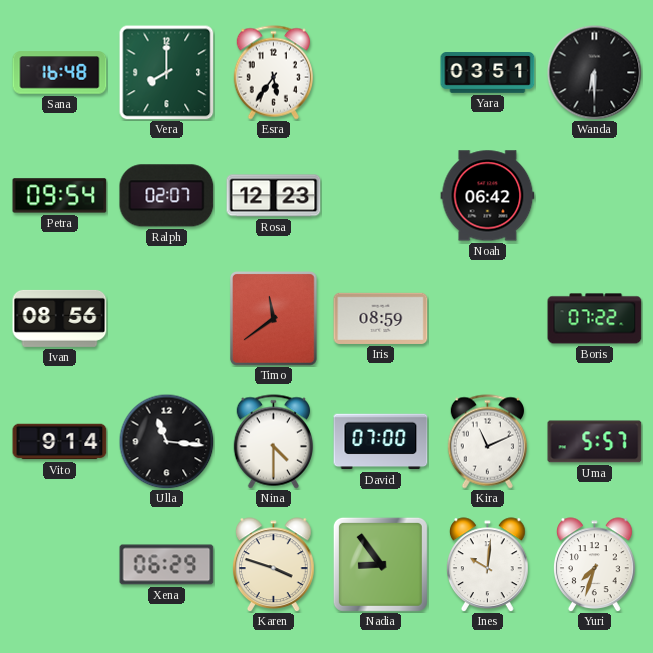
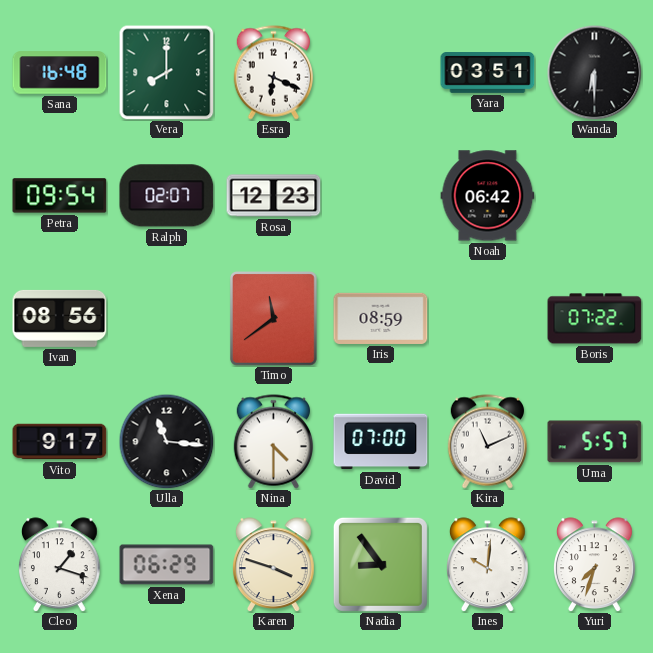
Esra: 5:36 -> 6:19 (273, 73)
Vito: 9:14 -> 9:17 (60, 442)
Cleo: none -> 1:18 (60, 565)
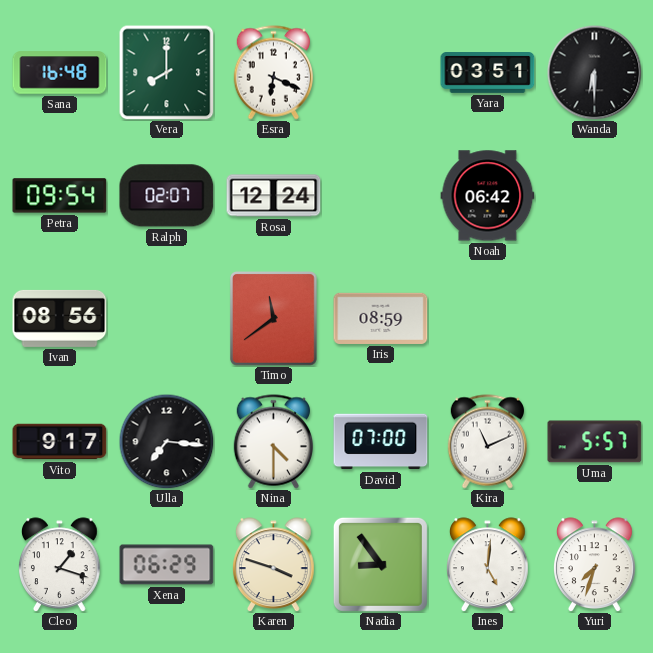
Rosa: 12:23 -> 12:24 (274, 196)
Boris: 07:22 -> none (595, 319)
Ulla: 11:16 -> 7:16 (166, 441)
Ines: 10:01 -> 5:01 (488, 565)
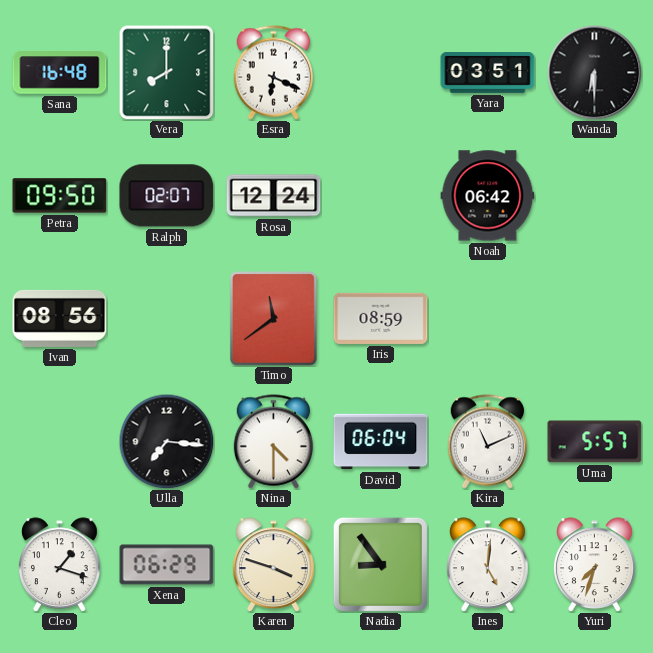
Petra: 09:54 -> 09:50 (60, 196)
Vito: 9:17 -> none (60, 442)
David: 07:00 -> 06:04 (381, 442)
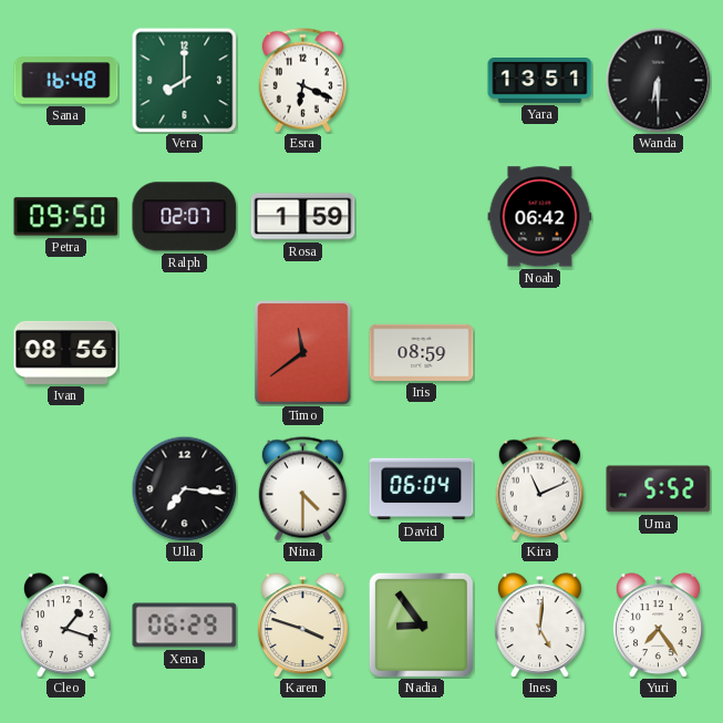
Yara: 03:51 -> 13:51 (540, 81)
Rosa: 12:24 -> 1:59 (303, 217)
Uma: 5:57 -> 5:52 (659, 489)
Yuri: 7:33 -> 7:24 (659, 626)
